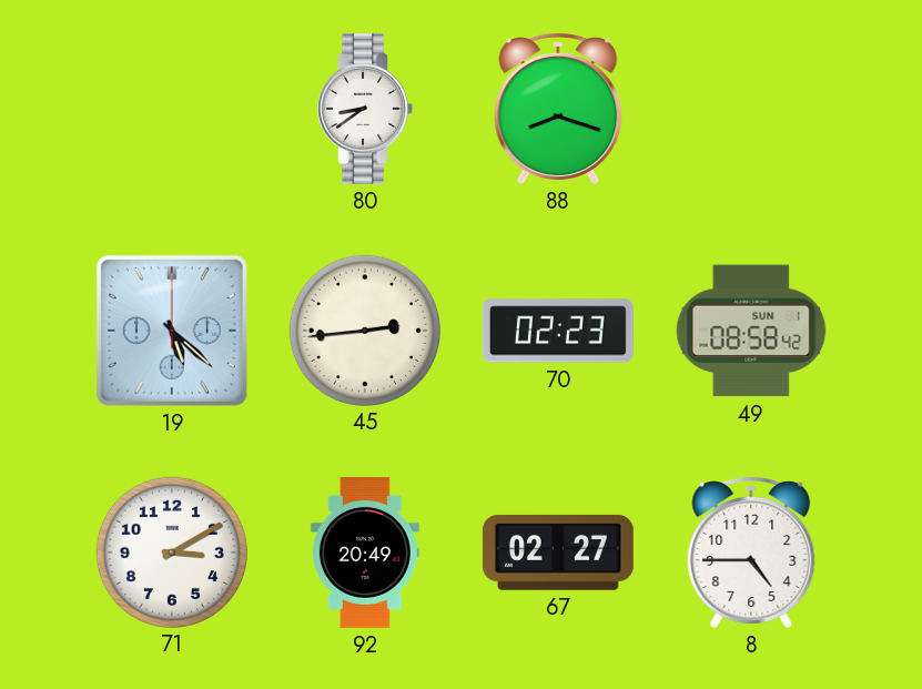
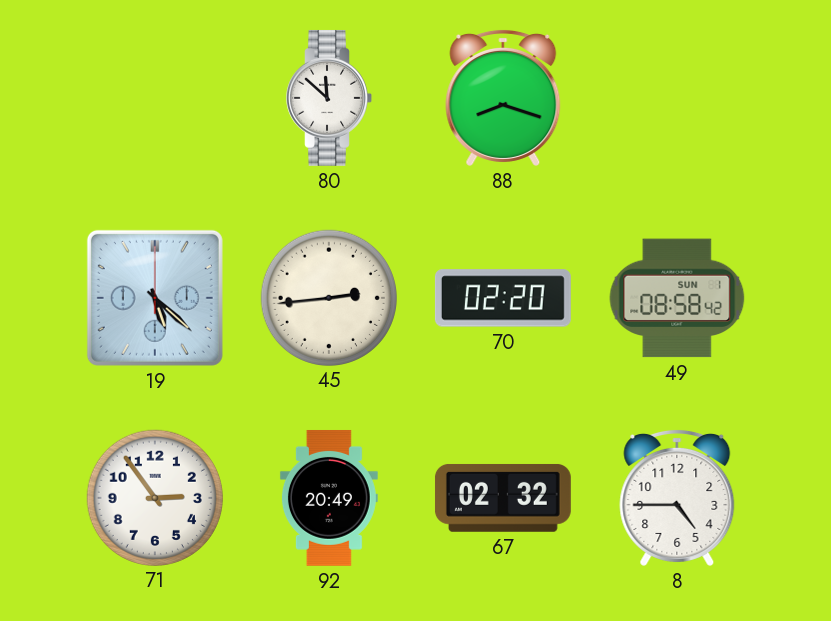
80: 8:39 -> 11:52 (329, 98)
70: 02:23 -> 02:20 (503, 298)
71: 3:10 -> 2:54 (154, 497)
67: 02:27 -> 02:32 (503, 498)
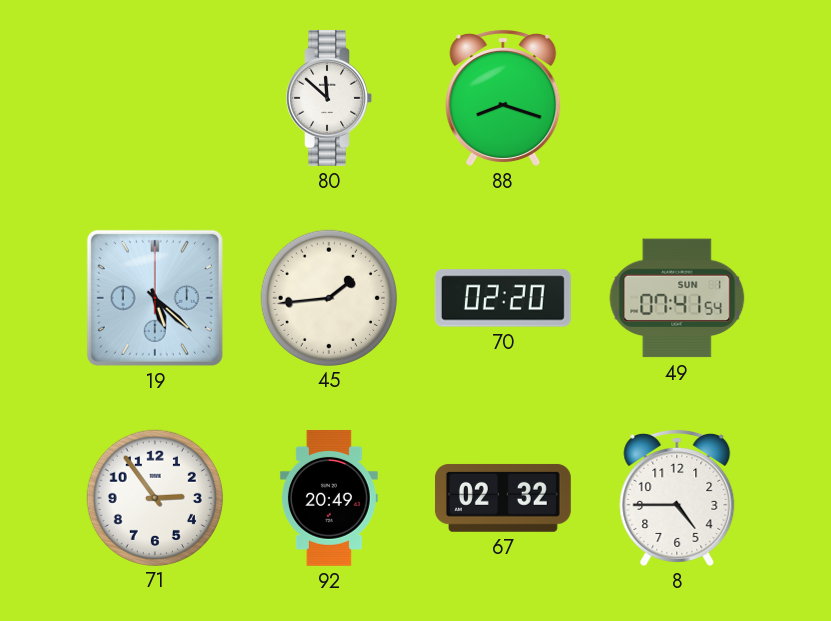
45: 2:44 -> 1:44 (328, 297)
49: 08:58 -> 07:41 (677, 298)
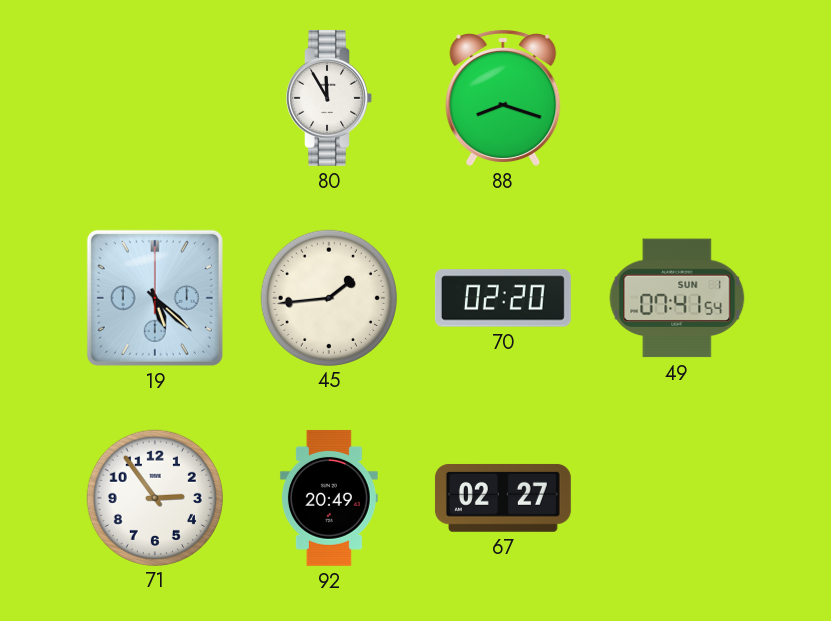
80: 11:52 -> 11:55 (329, 98)
67: 02:32 -> 02:27 (503, 498)
8: 4:45 -> none (677, 497)
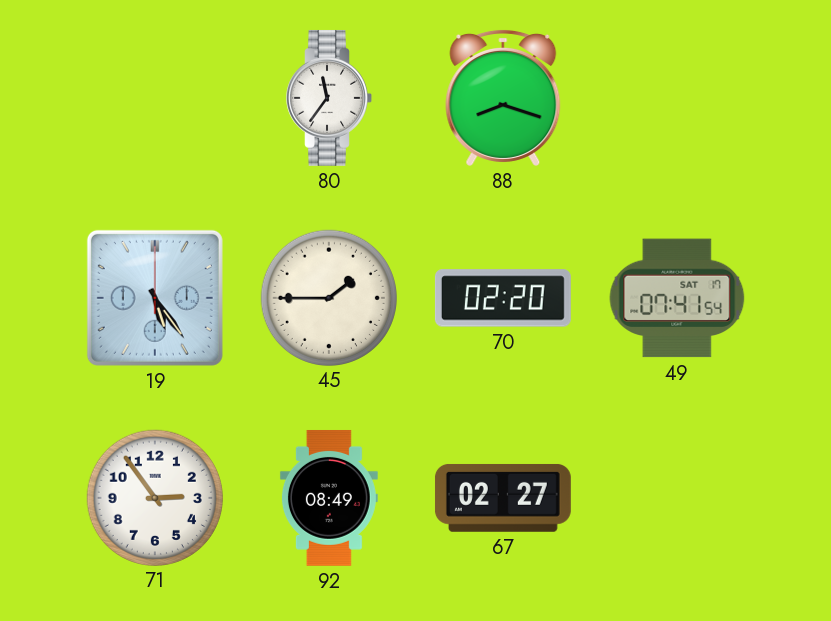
80: 11:55 -> 11:36 (329, 98)
19: 5:22 -> 5:24 (155, 298)
45: 1:44 -> 1:45 (328, 297)
49 date: SUN 1 -> SAT 17 (677, 298)
92: 20:49 -> 08:49 (329, 498)
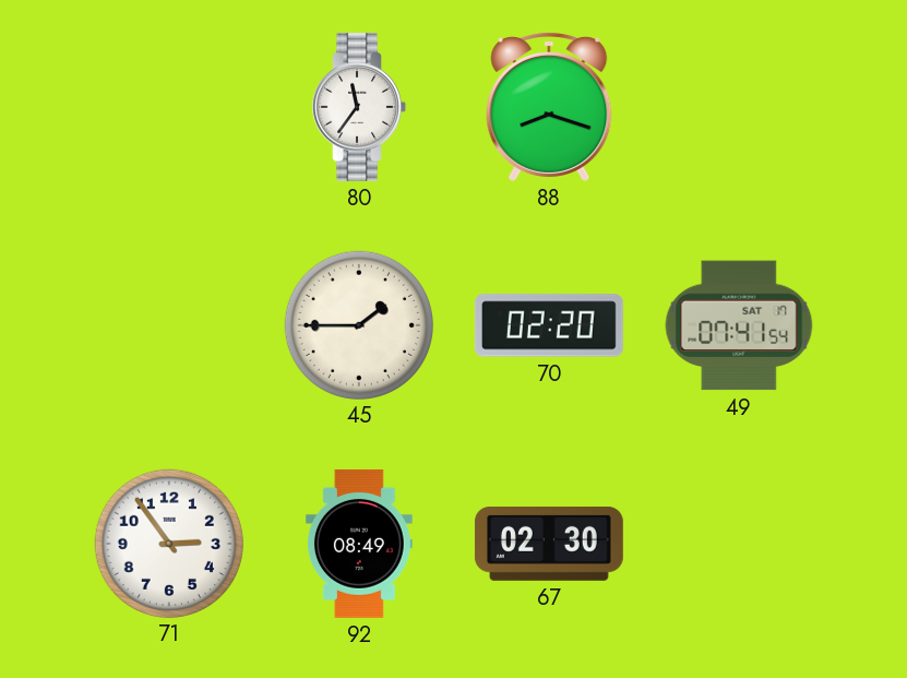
19: 5:24 -> none (155, 298)
67: 02:27 -> 02:30 (549, 544)
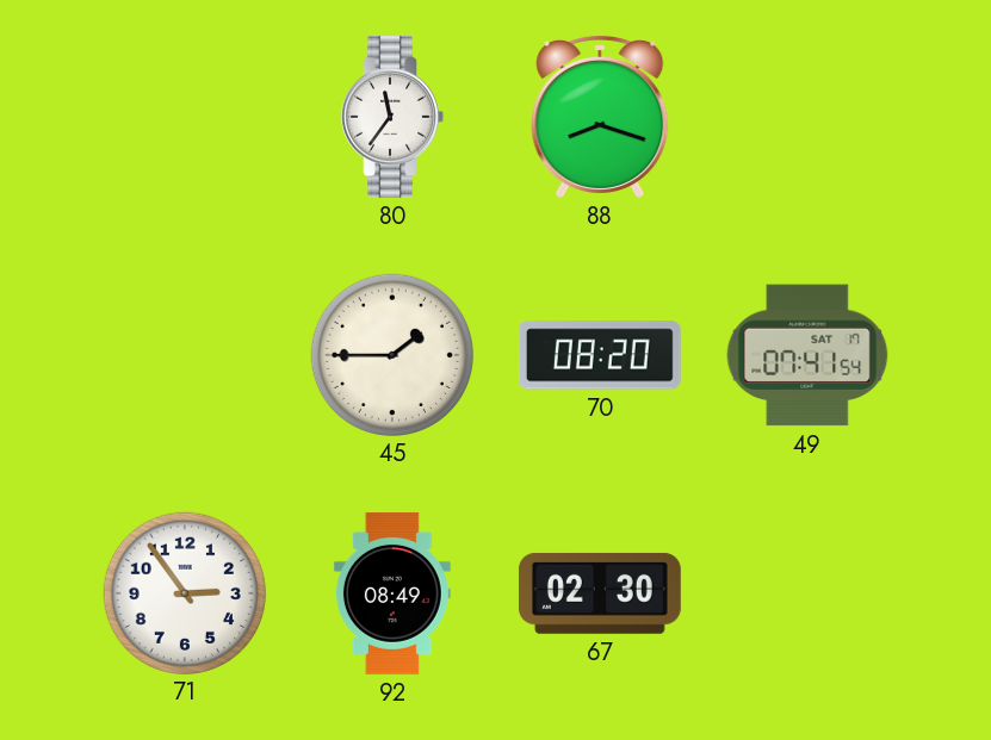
70: 02:20 -> 08:20 (600, 355)
